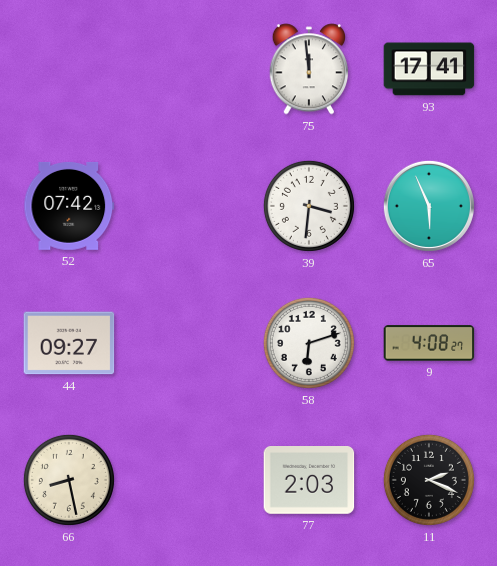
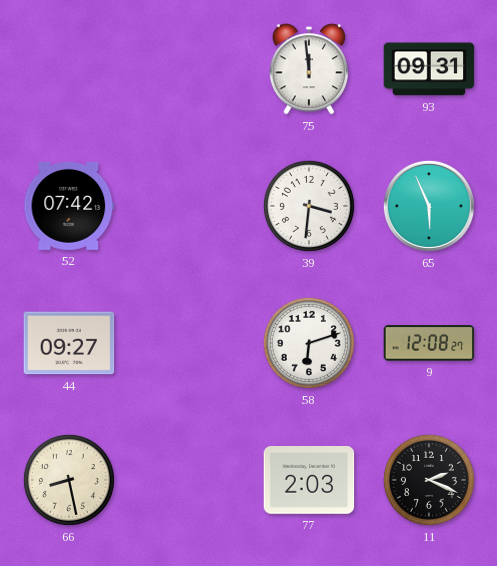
93: 17:41 -> 09:31 (429, 69)
9: 4:08 -> 12:08 (429, 343)
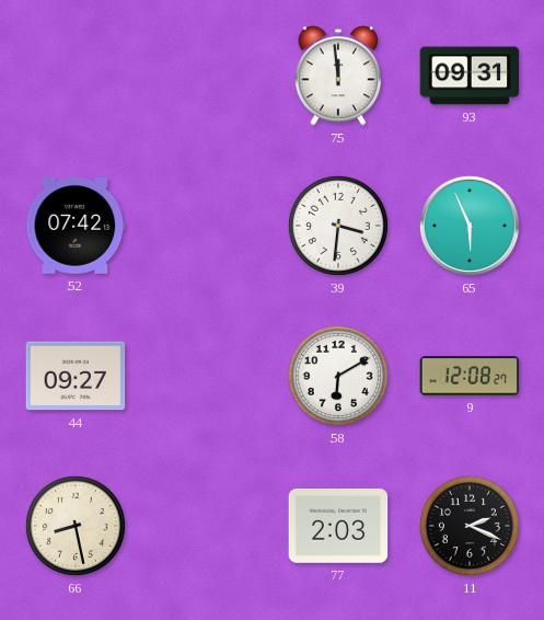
58: 6:12 -> 6:10 (338, 376)
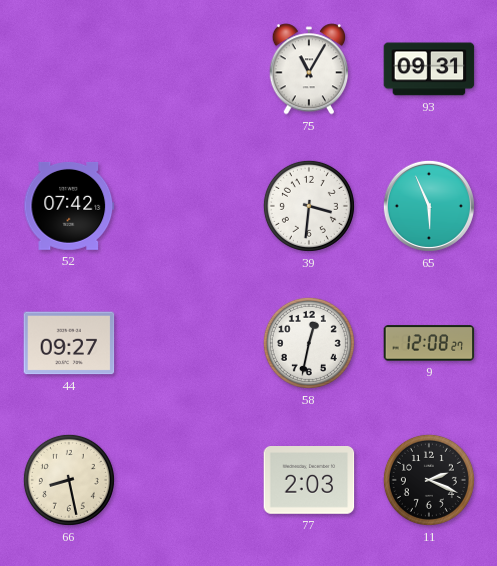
75: 11:59 -> 11:05 (308, 69)
58: 6:10 -> 12:32 (309, 343)
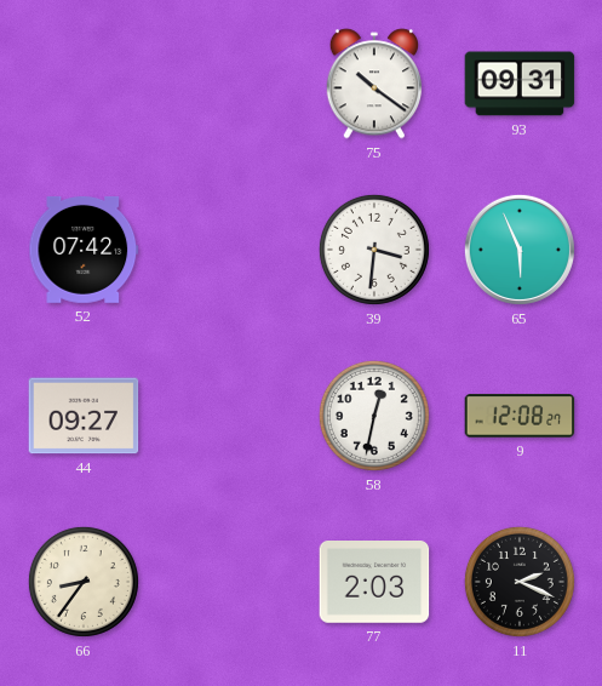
75: 11:05 -> 10:21 (373, 84)
66: 8:28 -> 8:36 (84, 582)
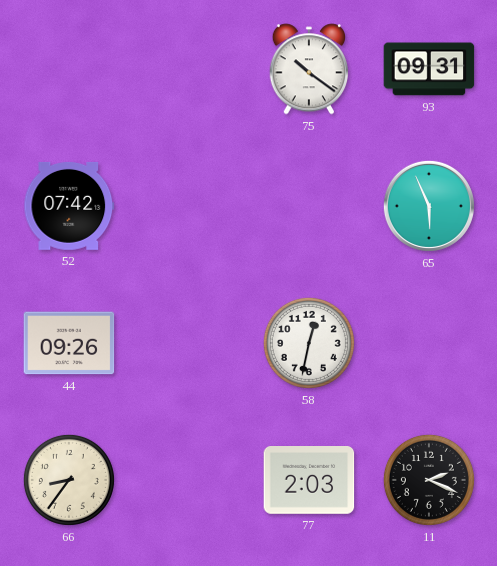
39: 3:31 -> none (374, 250)
44: 09:27 -> 09:26 (69, 343)
9: 12:08 -> none (520, 416)
